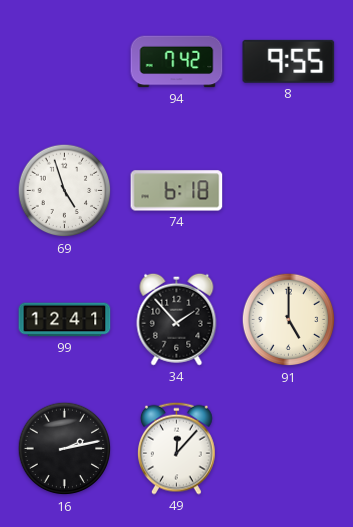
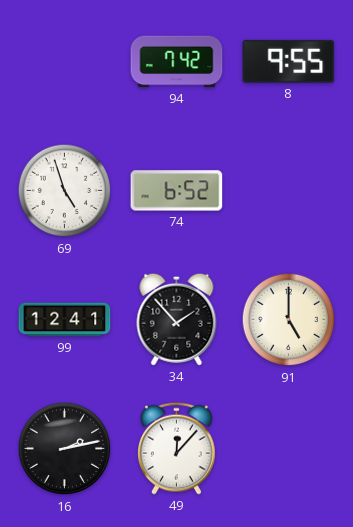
74: 6:18 -> 6:52 (177, 191)
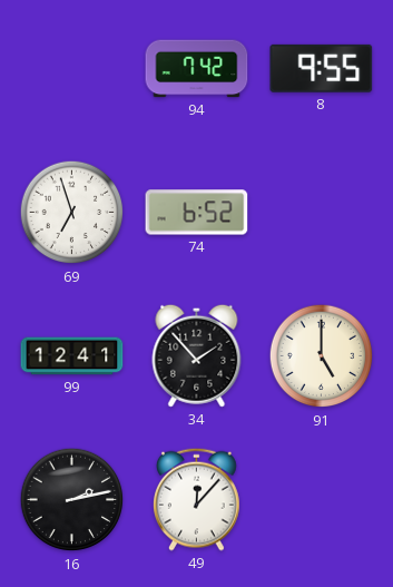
69: 4:57 -> 6:57 (72, 213)
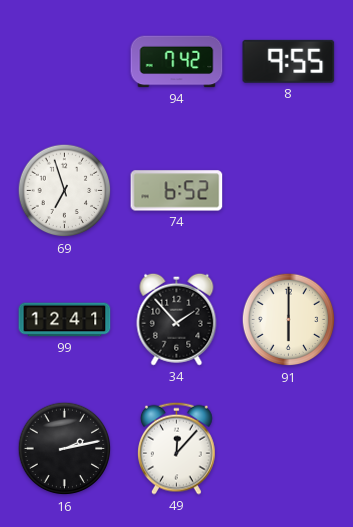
91: 5:00 -> 6:00 (289, 320)
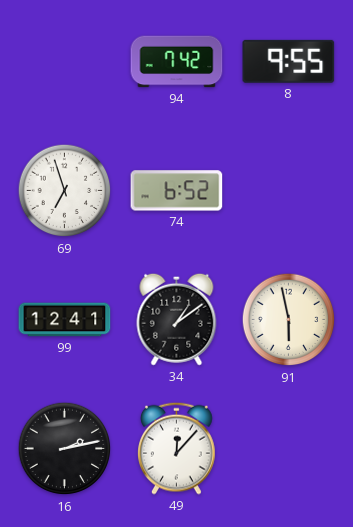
34: 1:53 -> 1:09 (177, 319)
91: 6:00 -> 5:58 (289, 320)
